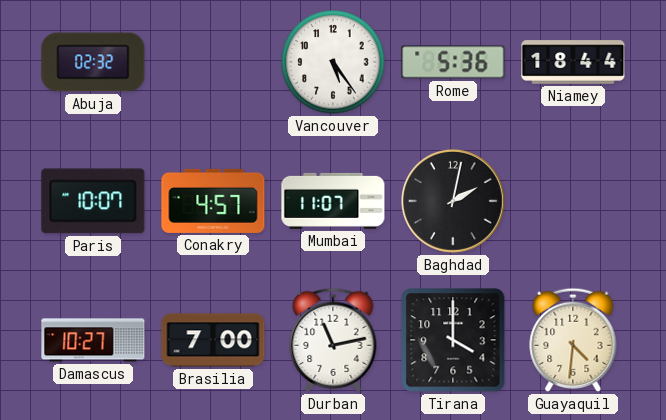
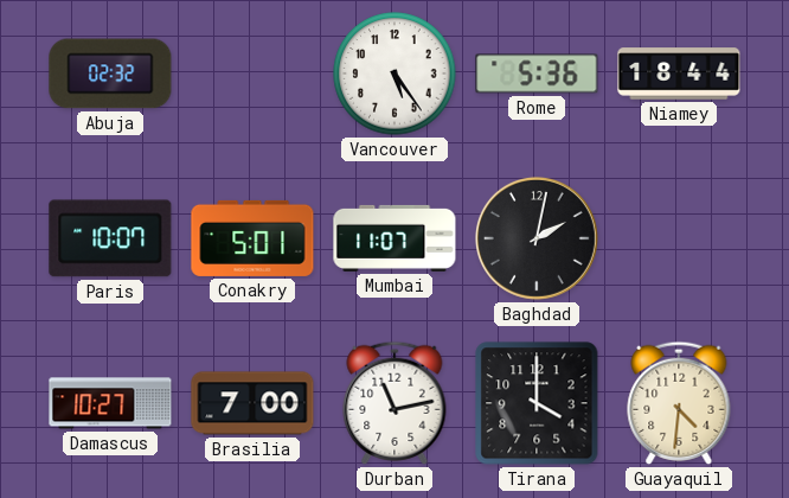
Conakry: 4:57 -> 5:01 (252, 238)
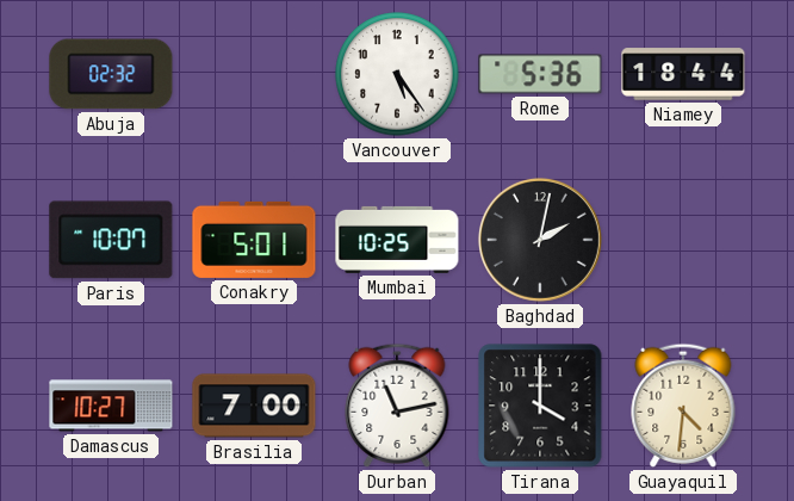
Mumbai: 11:07 -> 10:25 (397, 240)
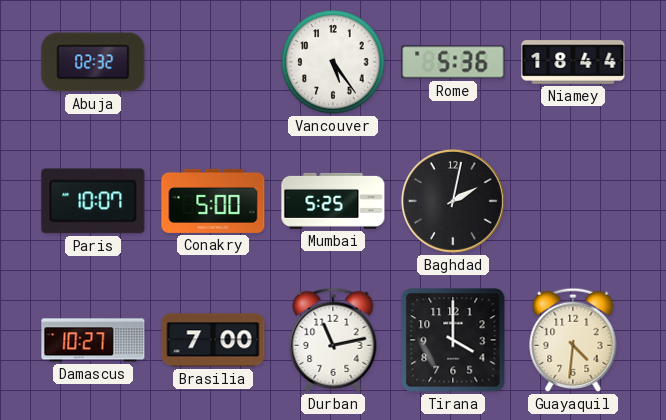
Conakry: 5:01 -> 5:00 (213, 201)
Mumbai: 10:25 -> 5:25 (333, 201)
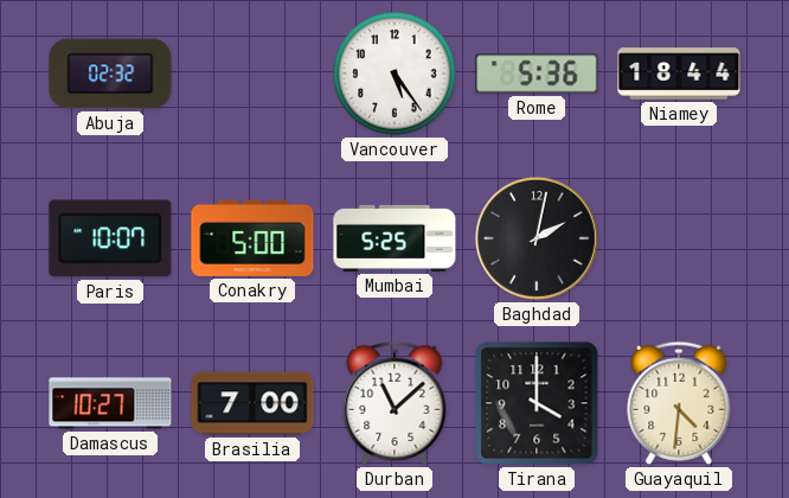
Durban: 11:13 -> 11:08 (394, 403)
